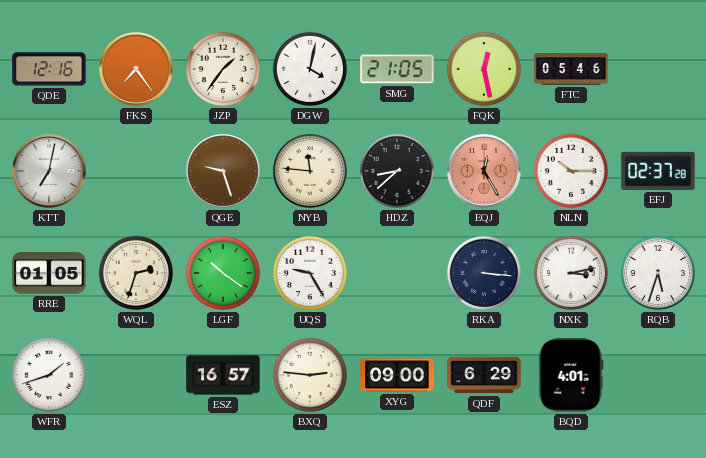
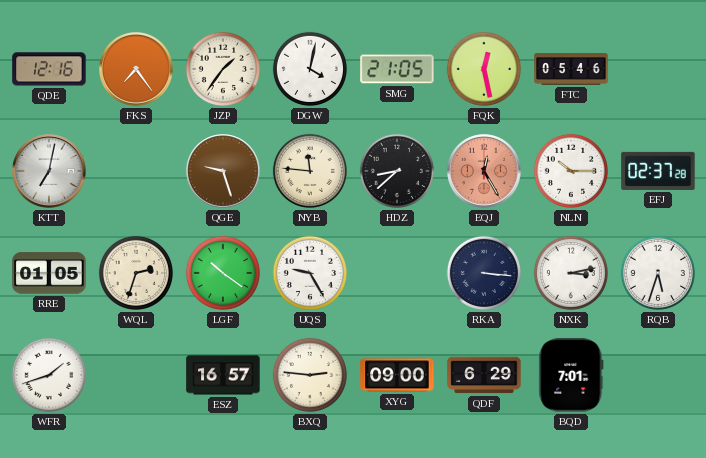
BQD: 4:01 -> 7:01 (571, 375)
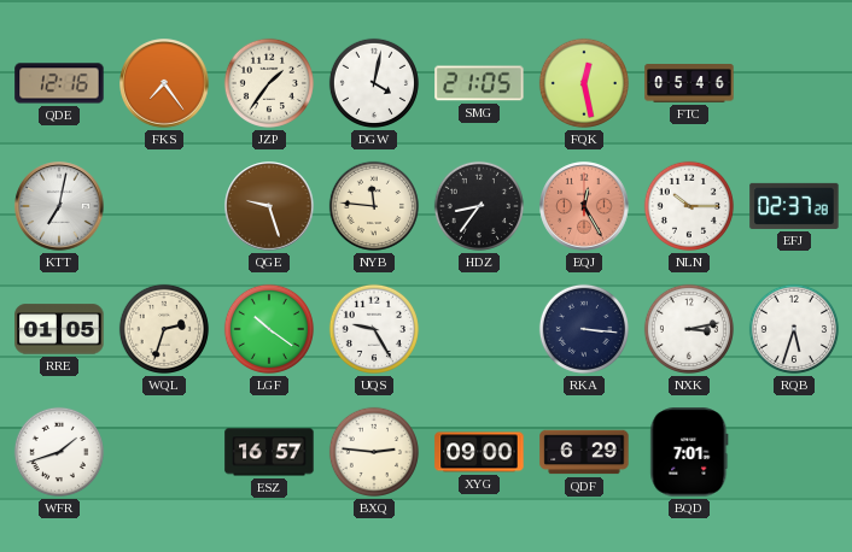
HDZ: 8:38 -> 8:36 (479, 206)
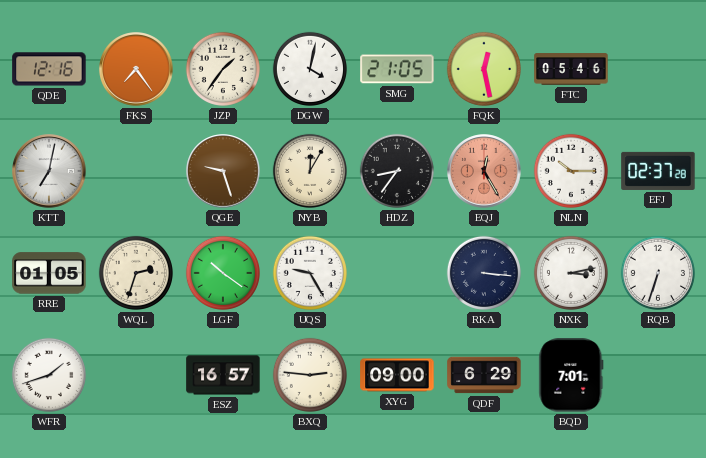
NYB: 11:46 -> 12:05 (310, 171)
RQB: 5:33 -> 6:33 (658, 273)
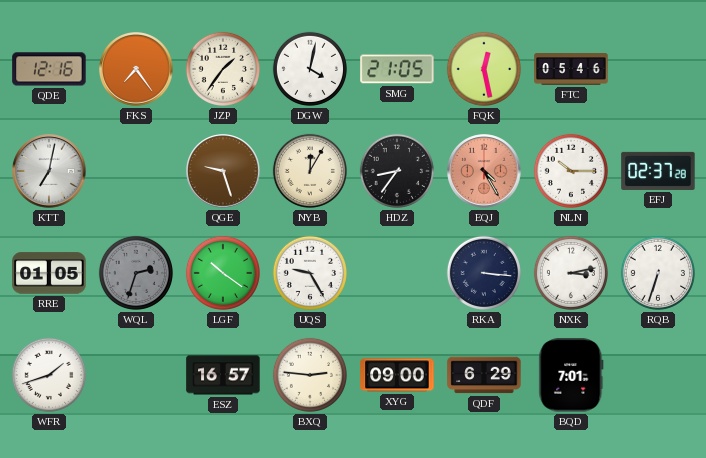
EQJ: 12:25 -> 4:25 (484, 171)
WQL dial: cream -> grey (136, 273)
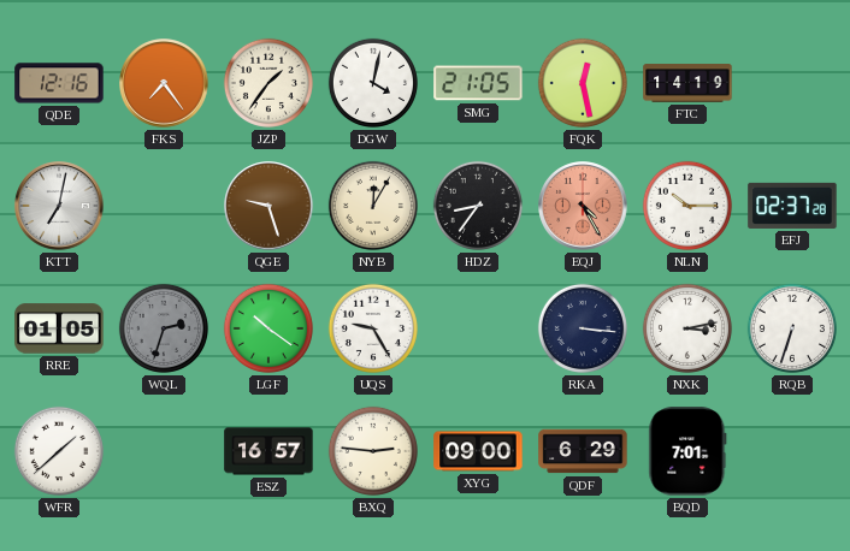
FTC: 05:46 -> 14:19 (687, 83)
WFR: 1:42 -> 1:38 (59, 451)
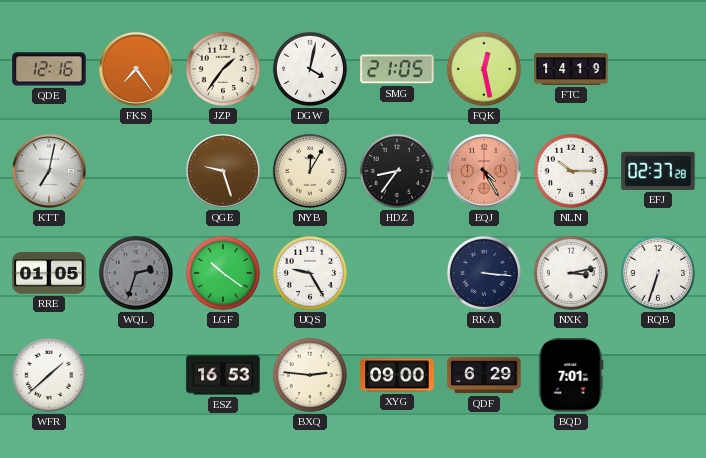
ESZ: 16:57 -> 16:53 (223, 375)
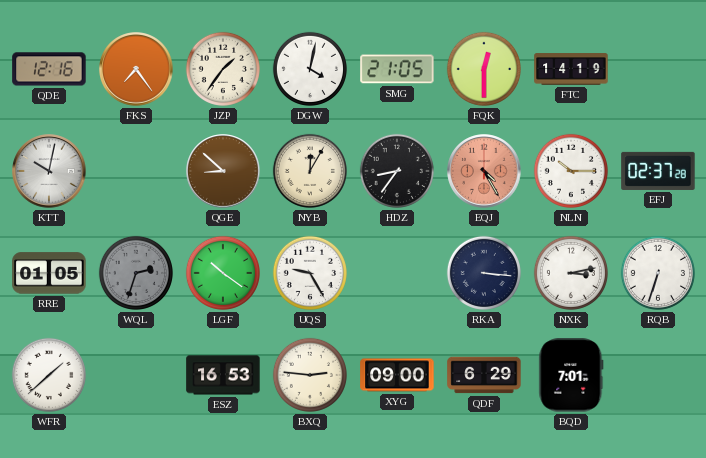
FQK: 12:28 -> 12:30 (484, 69)
KTT: 7:02 -> 10:02 (49, 171)
QGE: 9:27 -> 8:52 (223, 171)
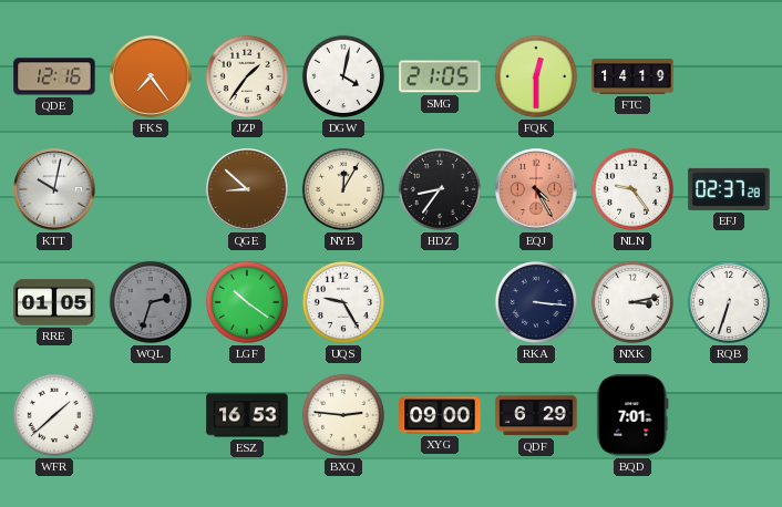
NLN: 10:15 -> 9:24 (632, 189)
